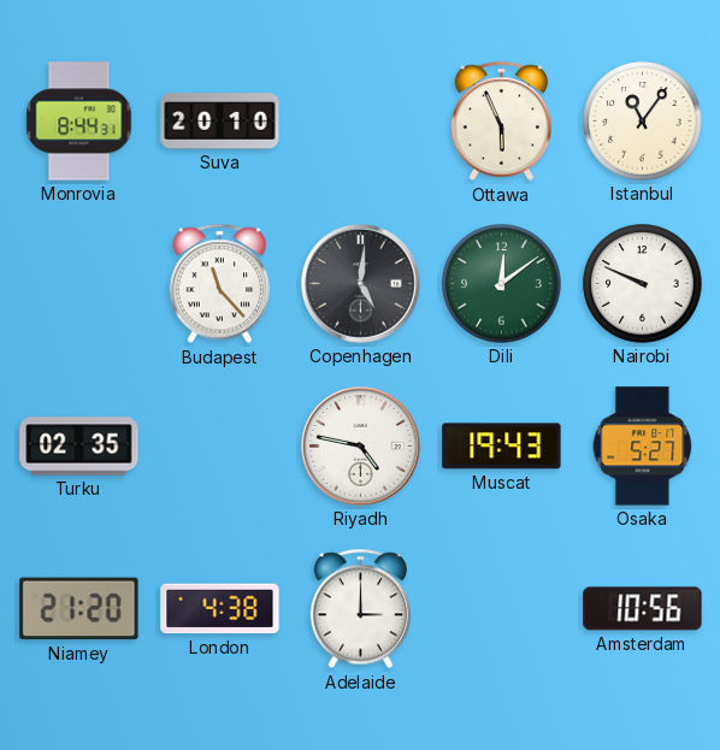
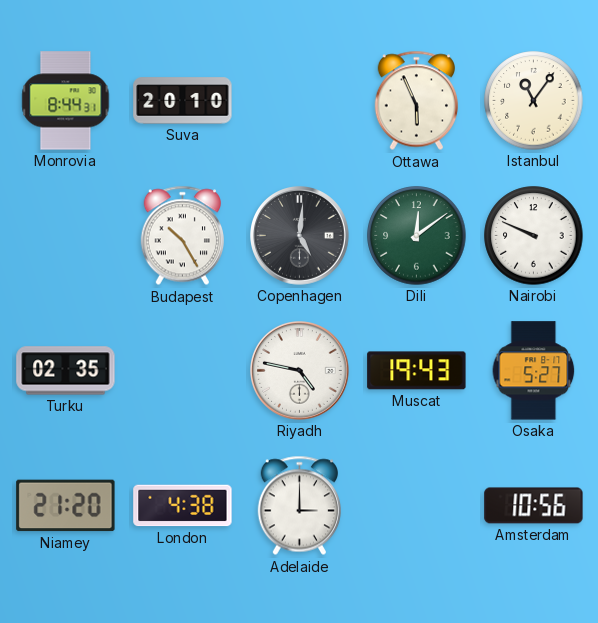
Budapest: 11:23 -> 10:25 (182, 236)
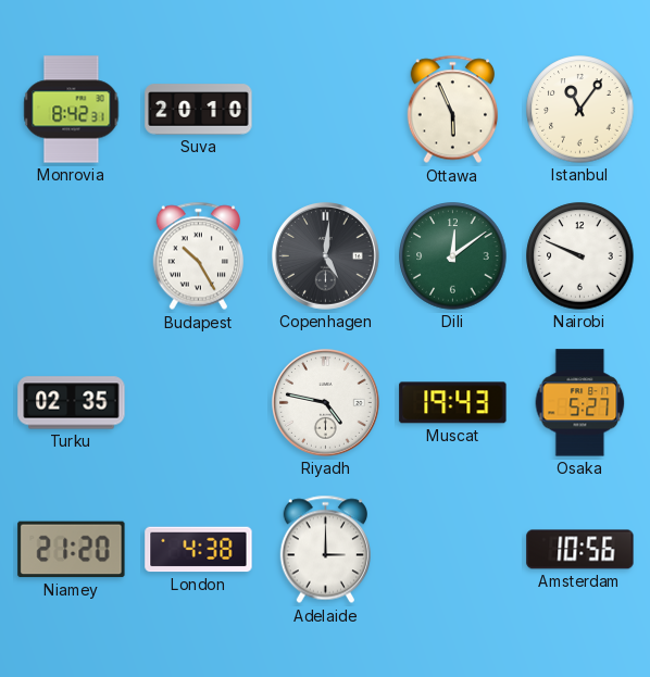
Monrovia: 8:44 -> 8:42 (72, 110)
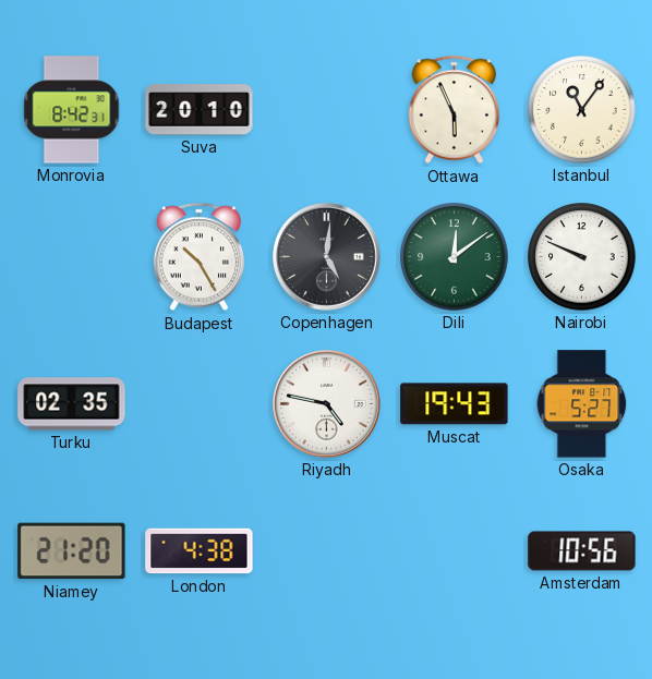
Adelaide: 3:00 -> none (325, 550)
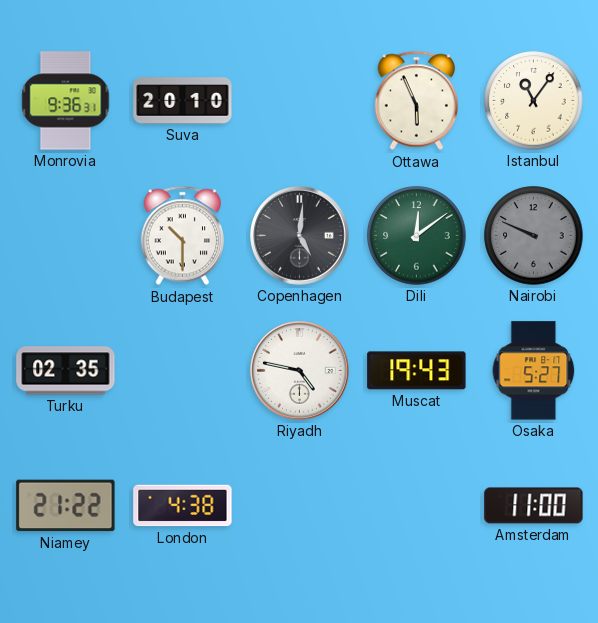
Monrovia: 8:42 -> 9:36 (66, 101)
Budapest: 10:25 -> 10:30 (182, 236)
Nairobi dial: white -> grey (534, 236)
Niamey: 21:20 -> 21:22 (66, 506)
Amsterdam: 10:56 -> 11:00 (534, 506)
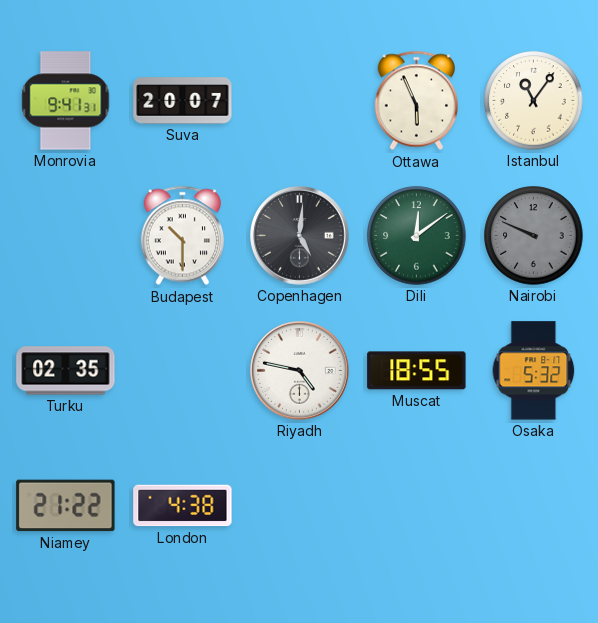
Monrovia: 9:36 -> 9:41 (66, 101)
Suva: 20:10 -> 20:07 (183, 101)
Muscat: 19:43 -> 18:55 (417, 371)
Osaka: 5:27 -> 5:32 (534, 371)
Amsterdam: 11:00 -> none (534, 506)
